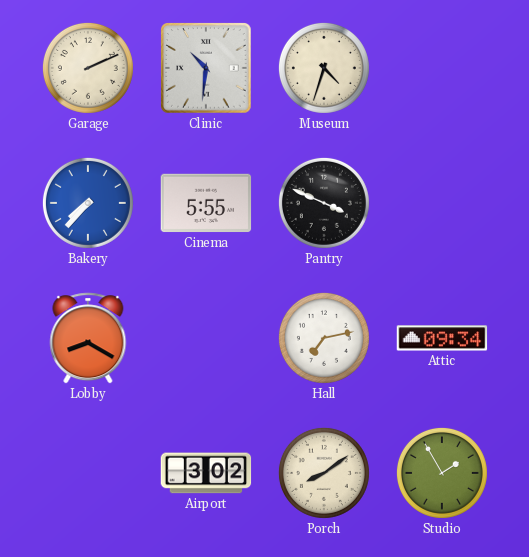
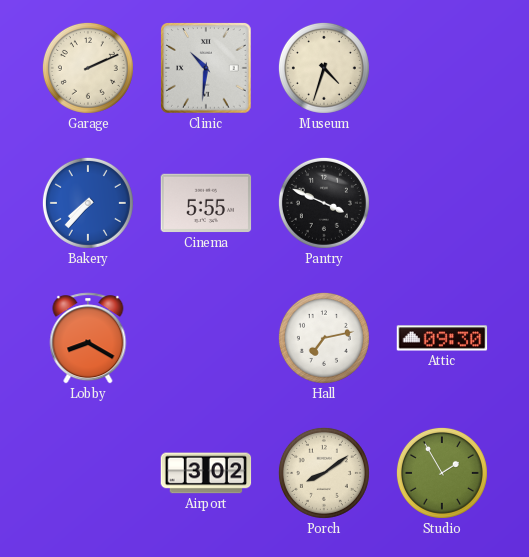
Attic: 09:34 -> 09:30 (442, 338)
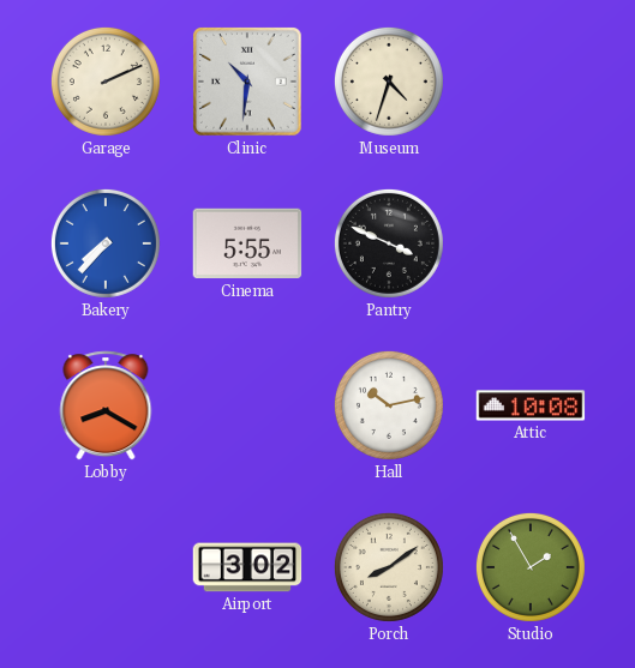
Hall: 7:13 -> 10:13 (389, 405)
Attic: 09:30 -> 10:08 (531, 405)
